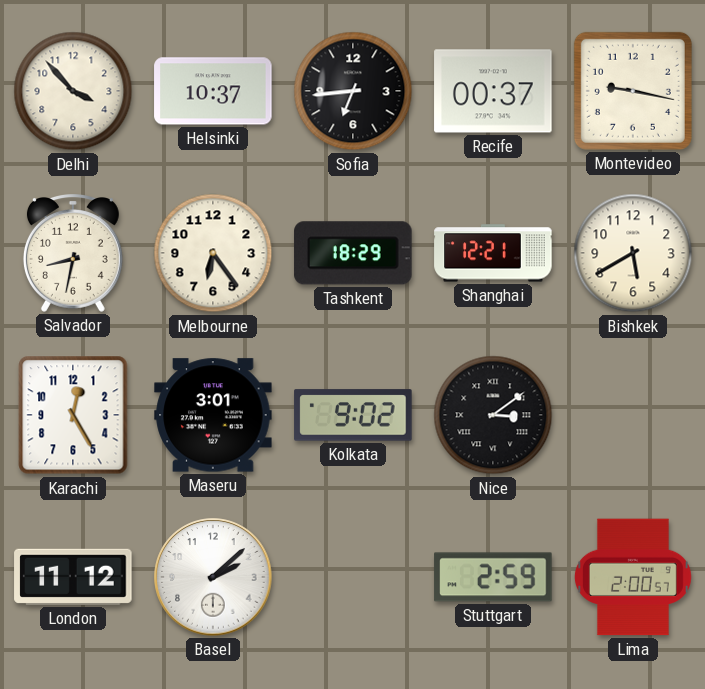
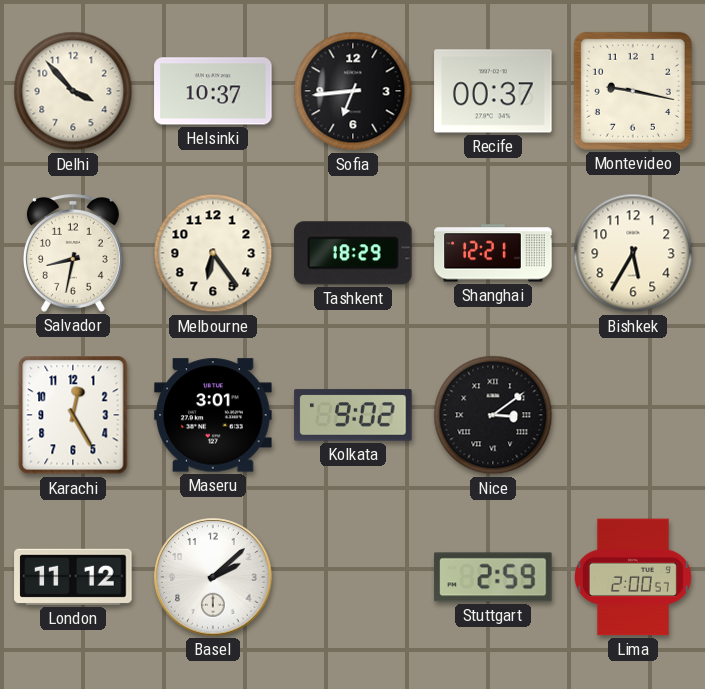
Bishkek: 5:40 -> 5:35 (633, 253)
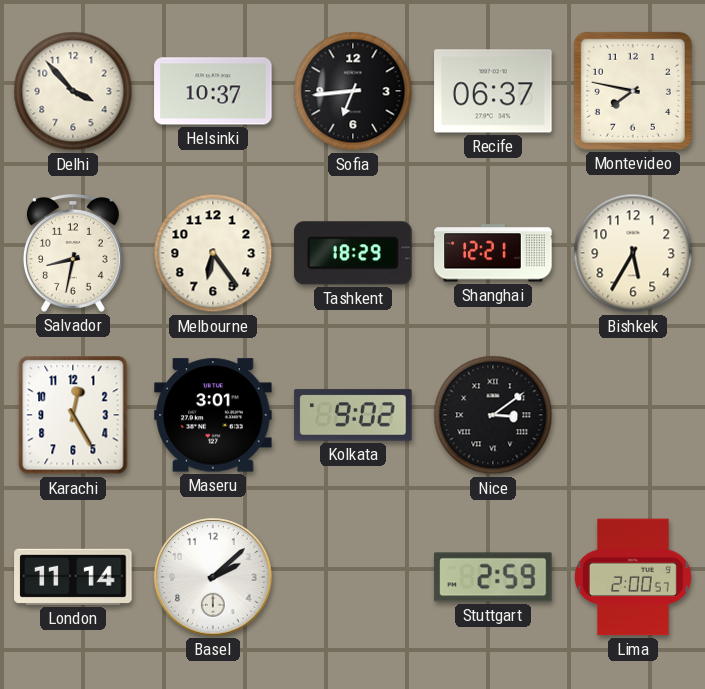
Recife: 00:37 -> 06:37 (493, 91)
Montevideo: 9:17 -> 7:47 (633, 91)
London: 11:12 -> 11:14 (73, 577)
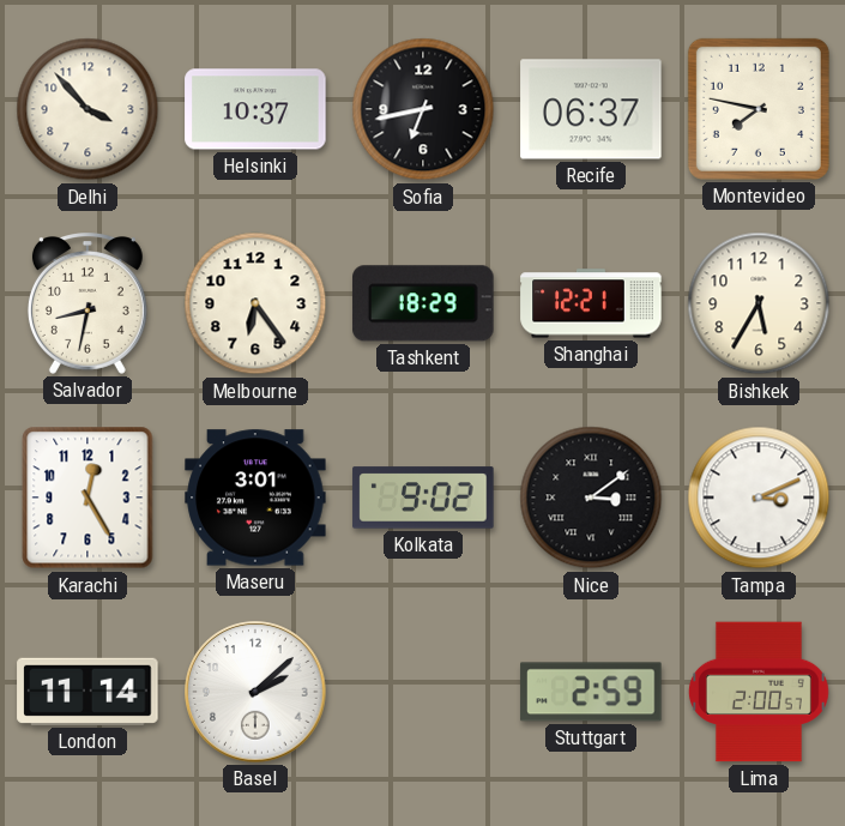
Sofia: 6:44 -> 6:43 (423, 109)
Tampa: none -> 3:11 (759, 498)
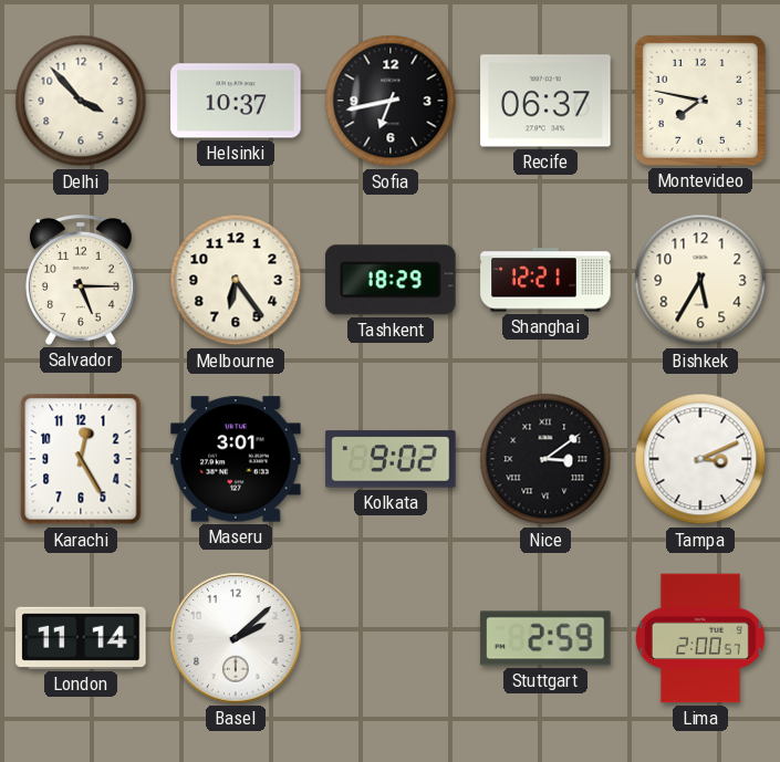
Salvador: 8:32 -> 5:15 (81, 281)
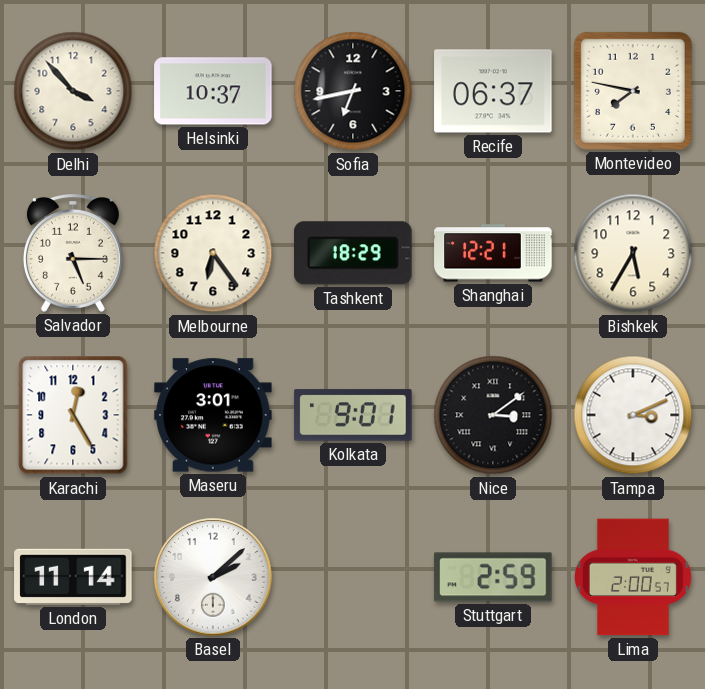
Kolkata: 9:02 -> 9:01 (353, 415)
